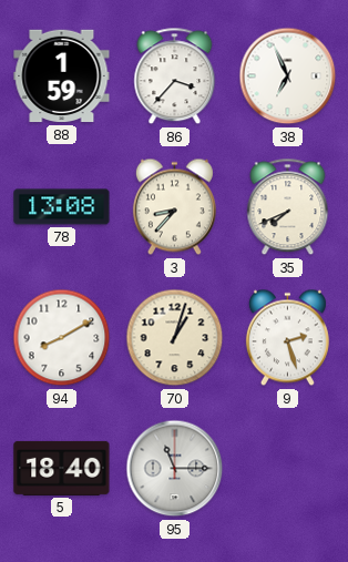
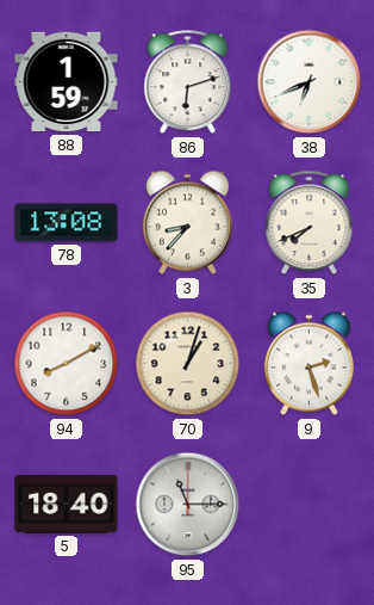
86: 3:37 -> 6:12 (188, 82)
38: 6:56 -> 6:41 (310, 82)
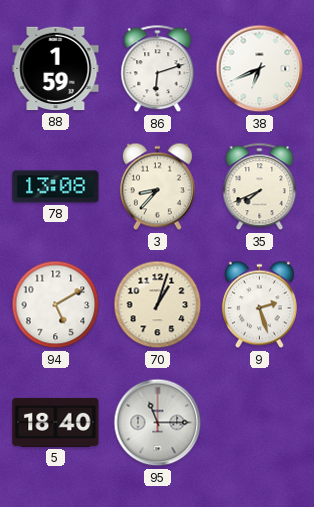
94: 8:10 -> 5:10 (56, 305)
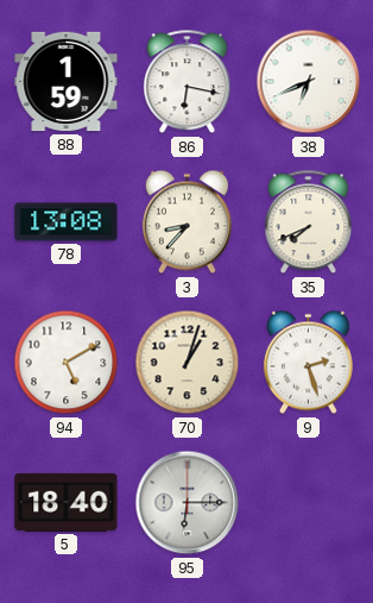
86: 6:12 -> 6:17 (188, 82)
95: 11:15 -> 6:15 (188, 503)
